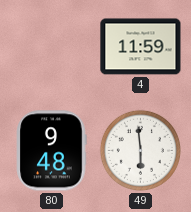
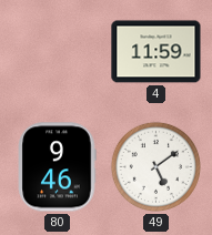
80: 9:48 -> 9:46 (57, 167)
49: 5:59 -> 5:09 (155, 166)
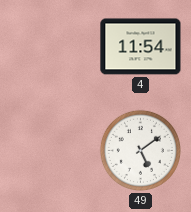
4: 11:59 -> 11:54 (141, 47)
80: 9:46 -> none (57, 167)
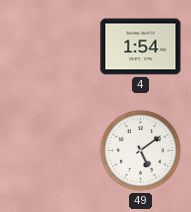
4: 11:54 -> 1:54 (141, 47)
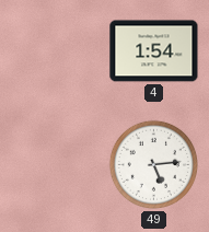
49: 5:09 -> 5:14 (153, 164)
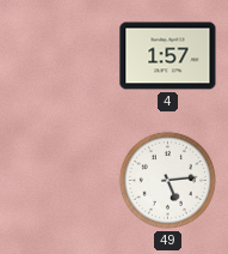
4: 1:54 -> 1:57 (168, 56)
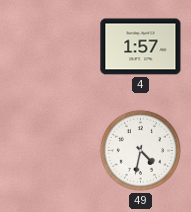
49: 5:14 -> 4:32 (140, 150)
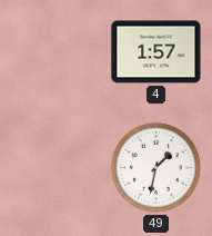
49: 4:32 -> 1:32 (155, 167)
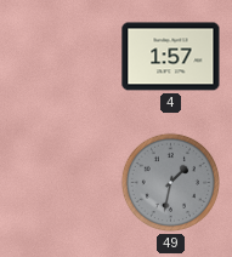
49 dial: white -> grey (170, 182)
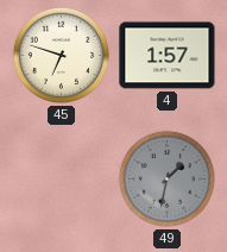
45: none -> 6:48 (61, 55)
